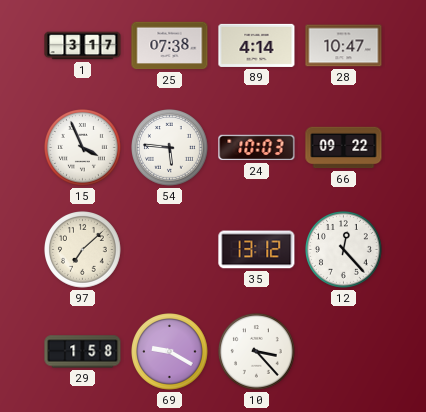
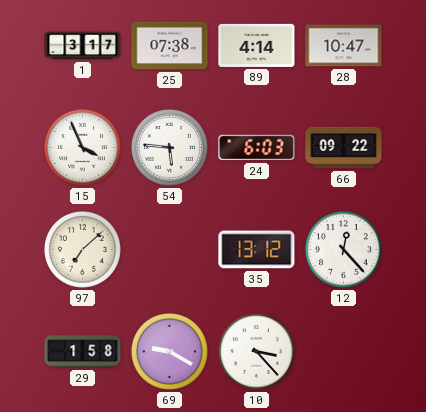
24: 10:03 -> 6:03 (257, 148)
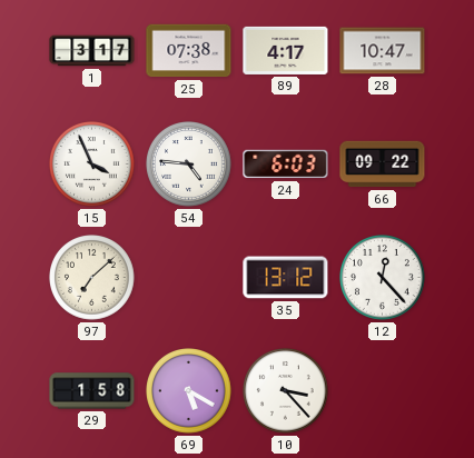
89: 4:14 -> 4:17 (286, 50)
54: 5:46 -> 4:46 (189, 165)
69: 9:20 -> 5:20 (189, 391)
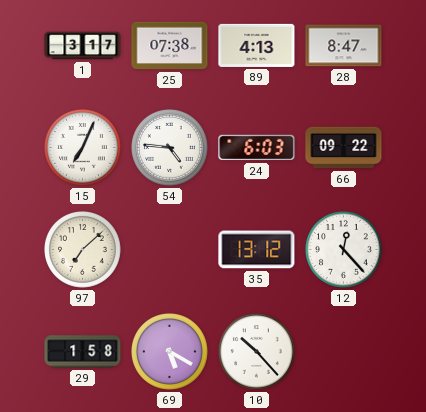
89: 4:17 -> 4:13 (257, 45)
28: 10:47 -> 8:47 (344, 46)
15: 3:56 -> 7:04 (83, 148)
10: 3:23 -> 10:23 (257, 352)
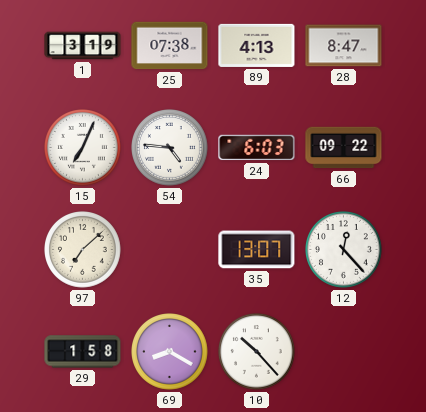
1: 3:17 -> 3:19 (83, 46)
35: 13:12 -> 13:07 (257, 250)
69: 5:20 -> 8:20 (170, 352)
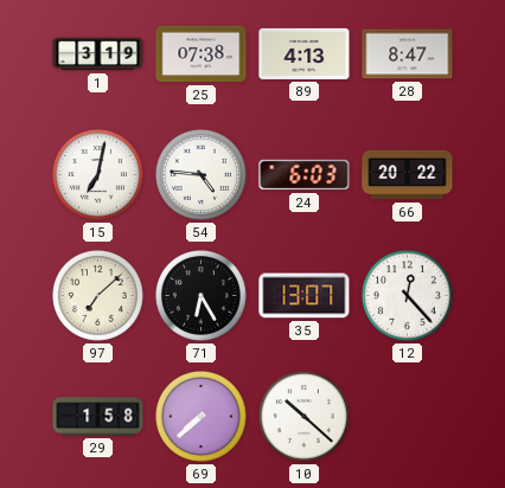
15: 7:04 -> 7:02 (98, 175)
66: 09:22 -> 20:22 (408, 175)
71: none -> 6:25 (202, 296)
69: 8:20 -> 7:38 (202, 417)
10: 10:23 -> 10:22 (305, 417)
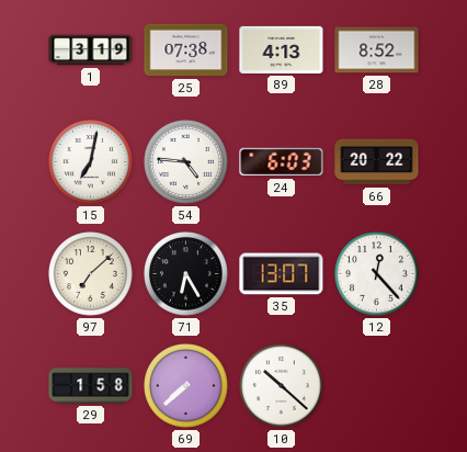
28: 8:47 -> 8:52 (377, 50)
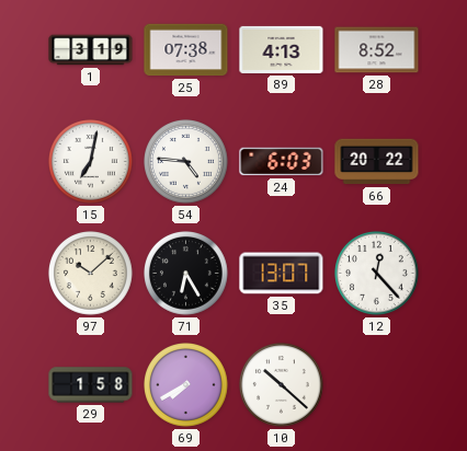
97: 7:08 -> 10:08 (91, 274)
69: 7:38 -> 7:40 (186, 385)
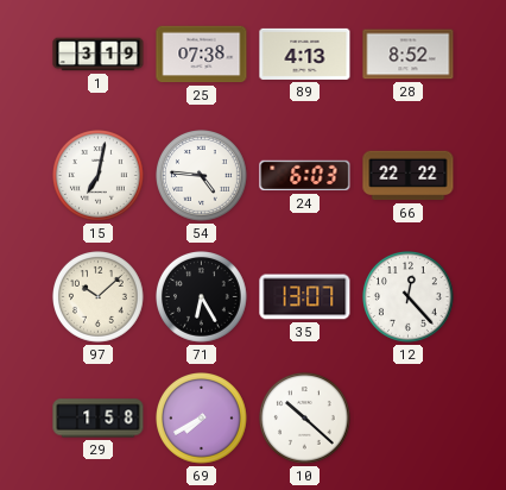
66: 20:22 -> 22:22 (409, 176)
